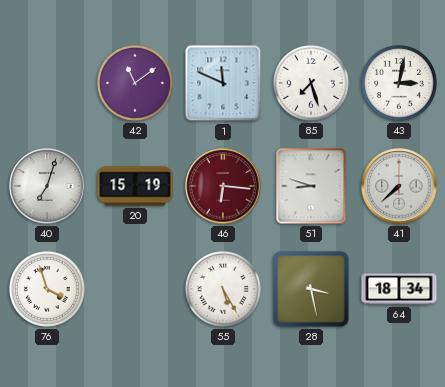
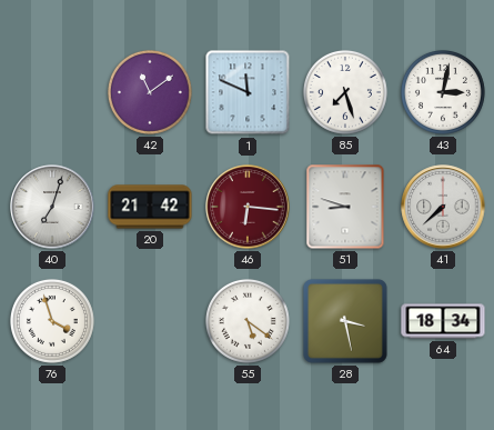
20: 15:19 -> 21:42 (150, 207)
55: 5:25 -> 5:21 (248, 321)
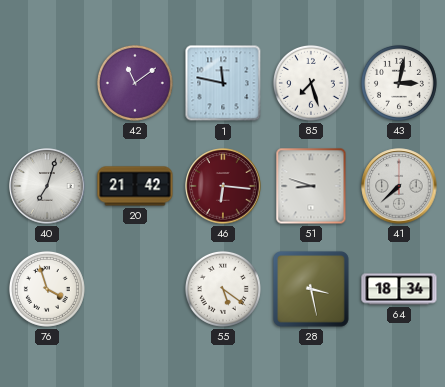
1: 11:49 -> 11:47 (223, 83)
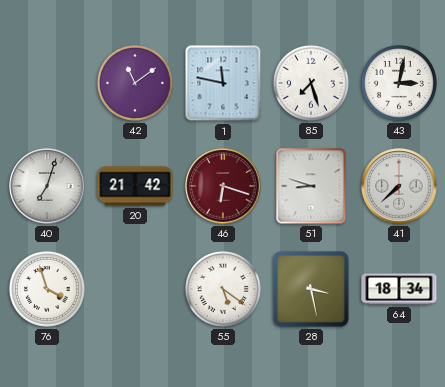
46: 6:16 -> 6:18 (223, 186)
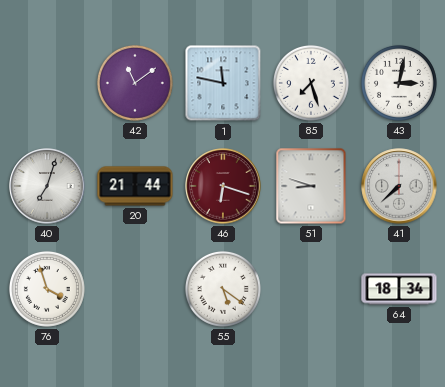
20: 21:42 -> 21:44 (135, 186)
28: 3:28 -> none (311, 289)
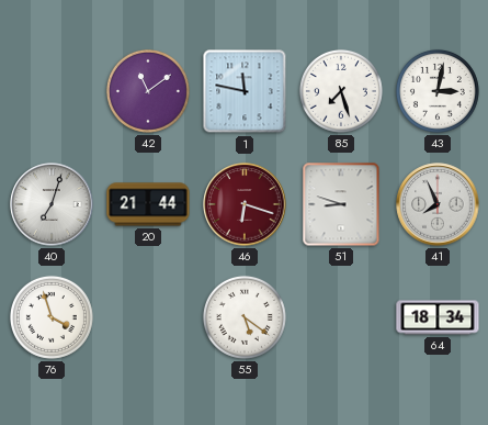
41: 7:38 -> 7:56 (438, 204)
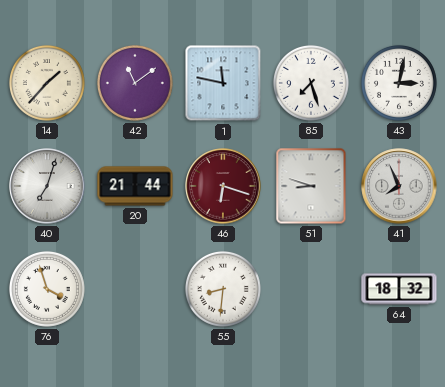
14: none -> 1:37 (47, 83)
55: 5:21 -> 8:31 (223, 289)
64: 18:34 -> 18:32 (399, 289)
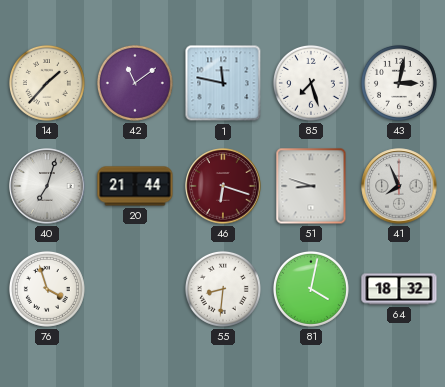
81: none -> 4:02 (311, 289)
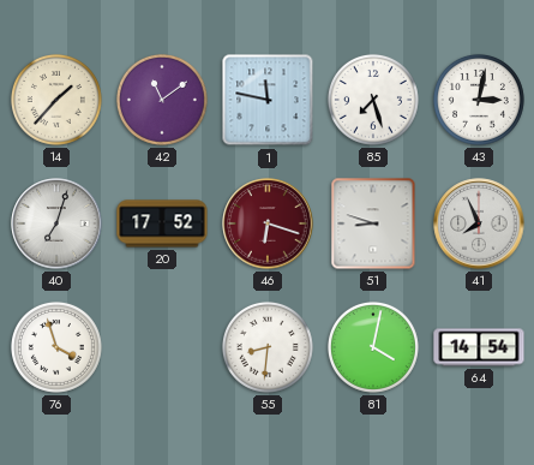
20: 21:44 -> 17:52 (162, 223)
64: 18:32 -> 14:54 (479, 347)
